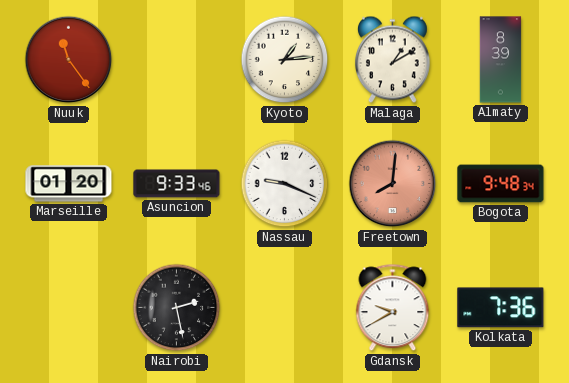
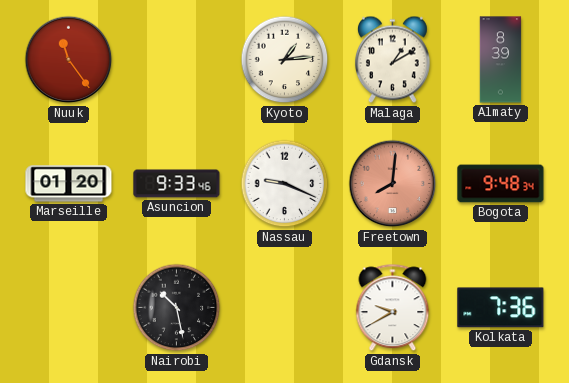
Nairobi: 2:28 -> 10:28 (177, 308)
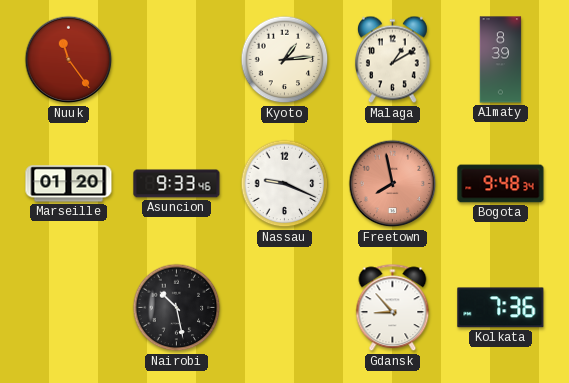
Freetown: 8:01 -> 7:58 (393, 184)
Gdansk: 9:40 -> 8:53 (393, 308)
